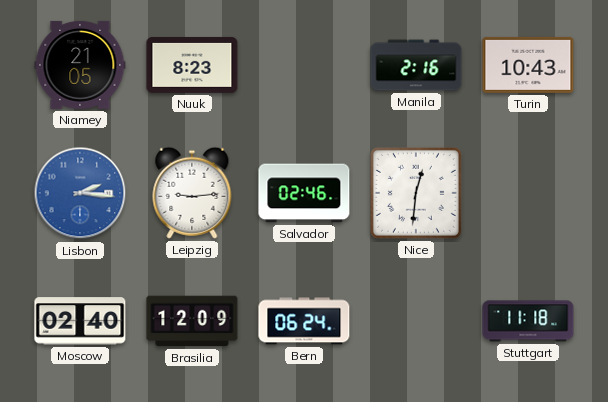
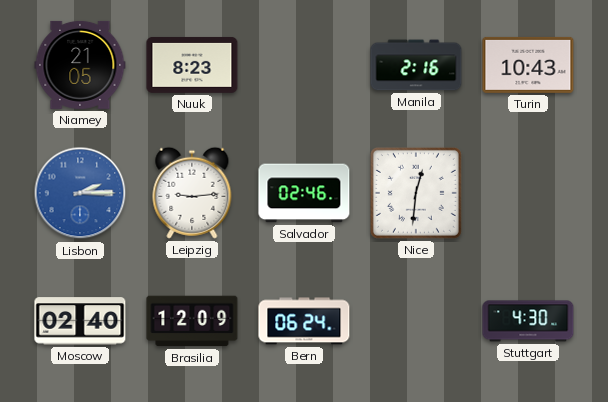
Lisbon: 2:16 -> 2:15 (80, 193)
Stuttgart: 11:18 -> 4:30 (528, 321)
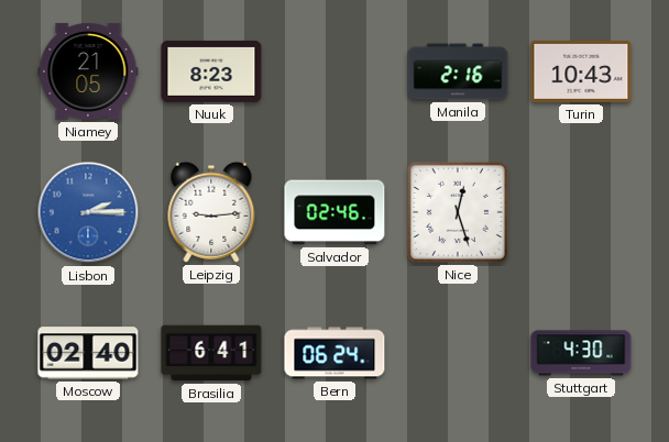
Nice: 12:31 -> 12:27 (458, 212)
Brasilia: 12:09 -> 6:41 (211, 353)
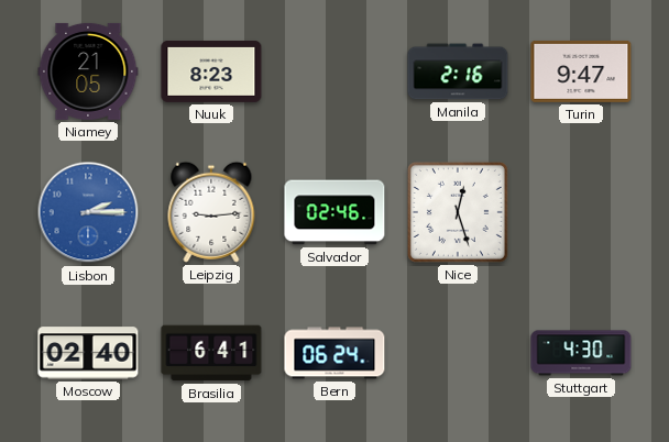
Turin: 10:43 -> 9:47 (581, 71)
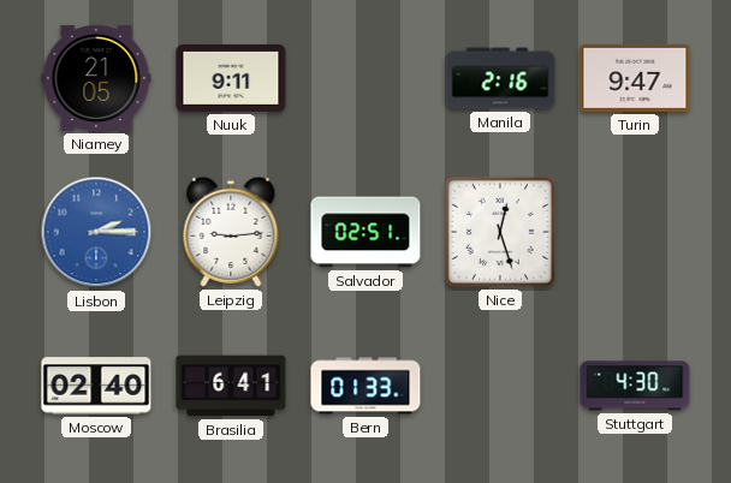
Nuuk: 8:23 -> 9:11 (231, 78)
Salvador: 02:46 -> 02:51 (365, 232)
Bern: 06:24 -> 01:33 (365, 386)
